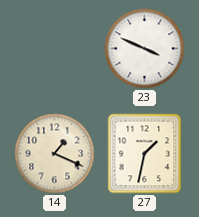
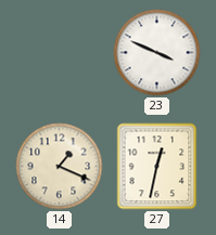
27: 1:32 -> 12:32 (157, 167)
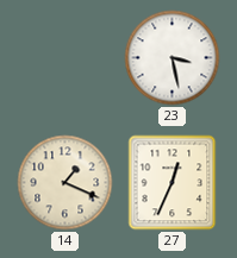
23: 3:49 -> 3:28 (173, 58)
27: 12:32 -> 12:34 (173, 183)
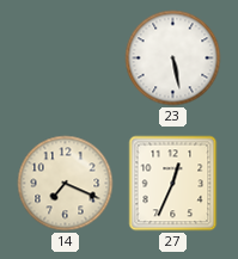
23: 3:28 -> 5:28 (173, 58)
14: 1:19 -> 7:19 (66, 184)
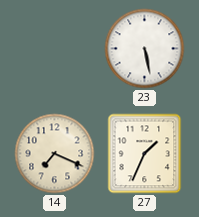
27: 12:34 -> 1:34 (145, 154)
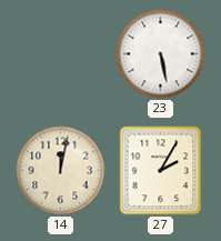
14: 7:19 -> 12:02 (61, 171)
27: 1:34 -> 2:05 (161, 171)
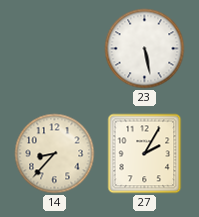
14: 12:02 -> 8:37 (55, 154)
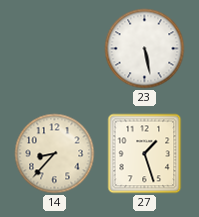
27: 2:05 -> 1:27 (145, 154)
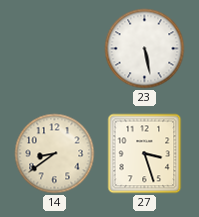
14: 8:37 -> 8:39 (55, 154)
27: 1:27 -> 3:27 (145, 154)
